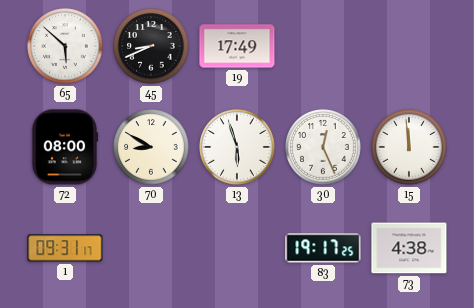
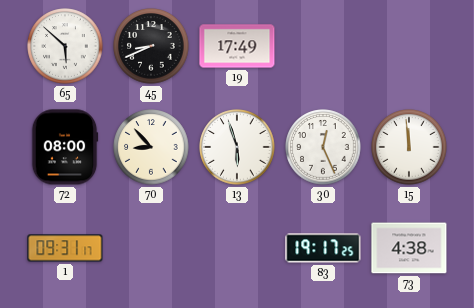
70: 8:50 -> 8:53 (151, 147)
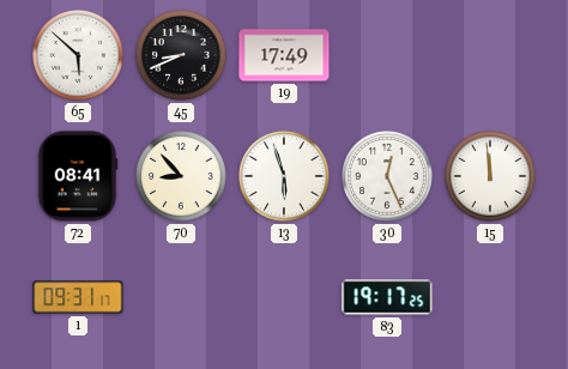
72: 08:00 -> 08:41 (78, 176)
73: 4:38 -> none (409, 248)
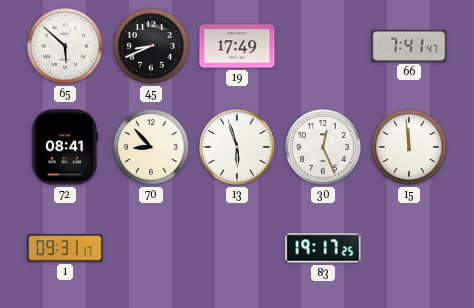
66: none -> 7:41 (409, 46)
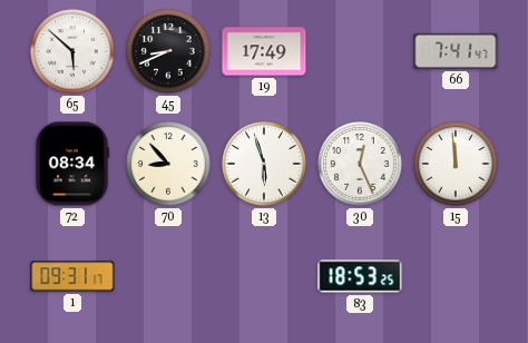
72: 08:41 -> 08:34 (72, 164)
83: 19:17 -> 18:53 (360, 276)
